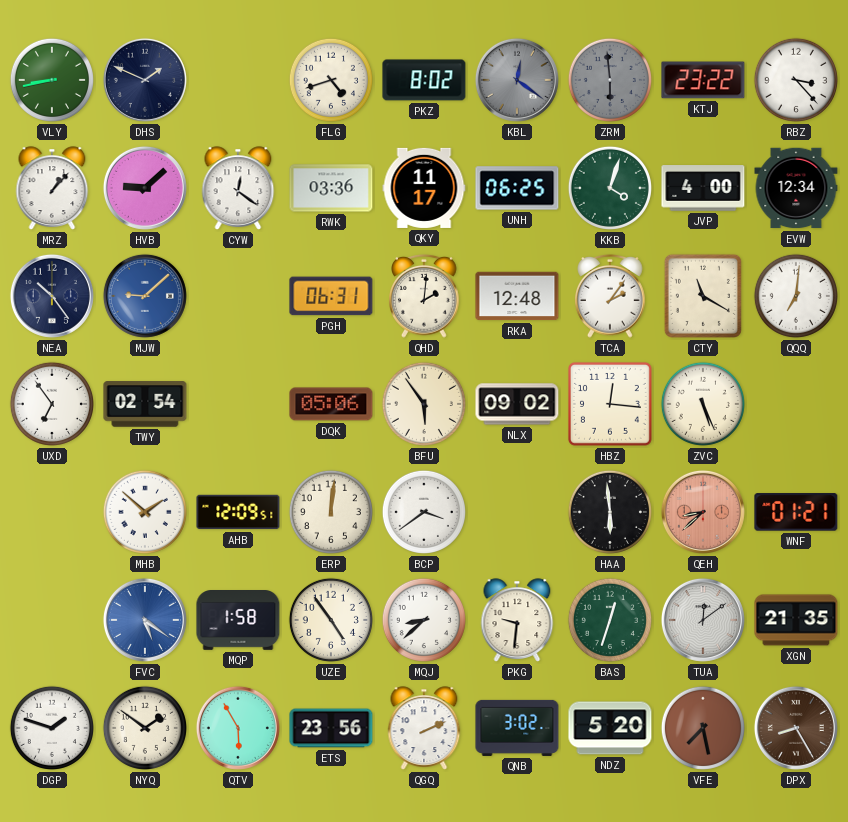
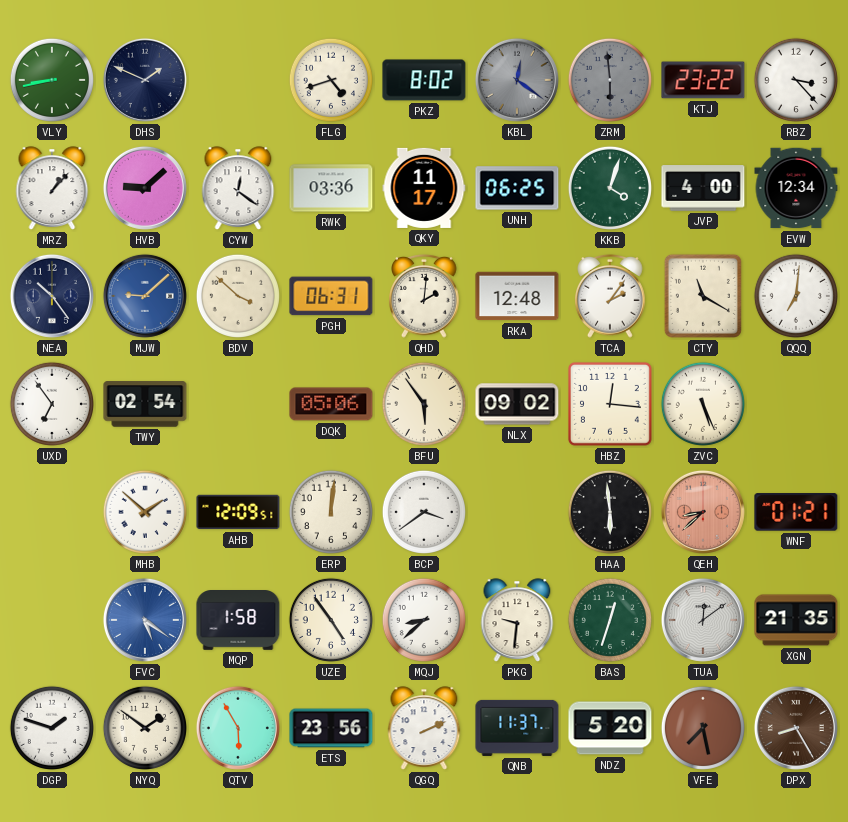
BDV: none -> 3:52 (238, 296)
QNB: 3:02 -> 11:37 (517, 728)
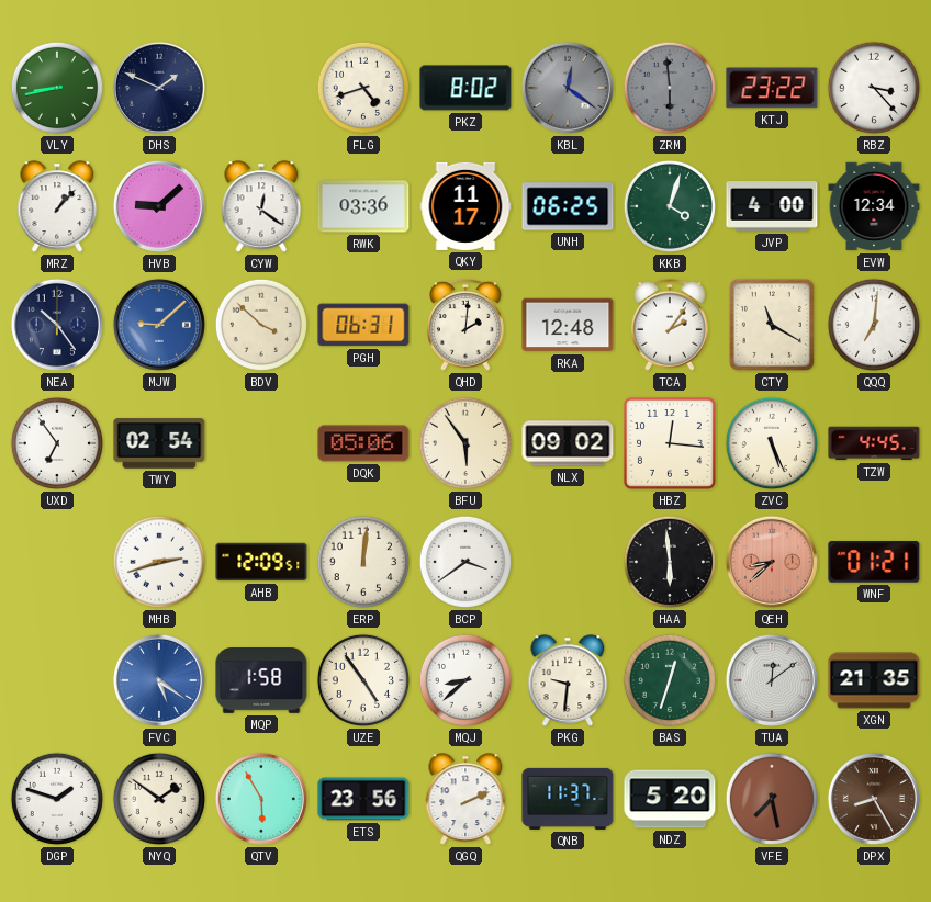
TZW: none -> 4:45 (874, 443)
MHB: 1:52 -> 2:42 (159, 562)
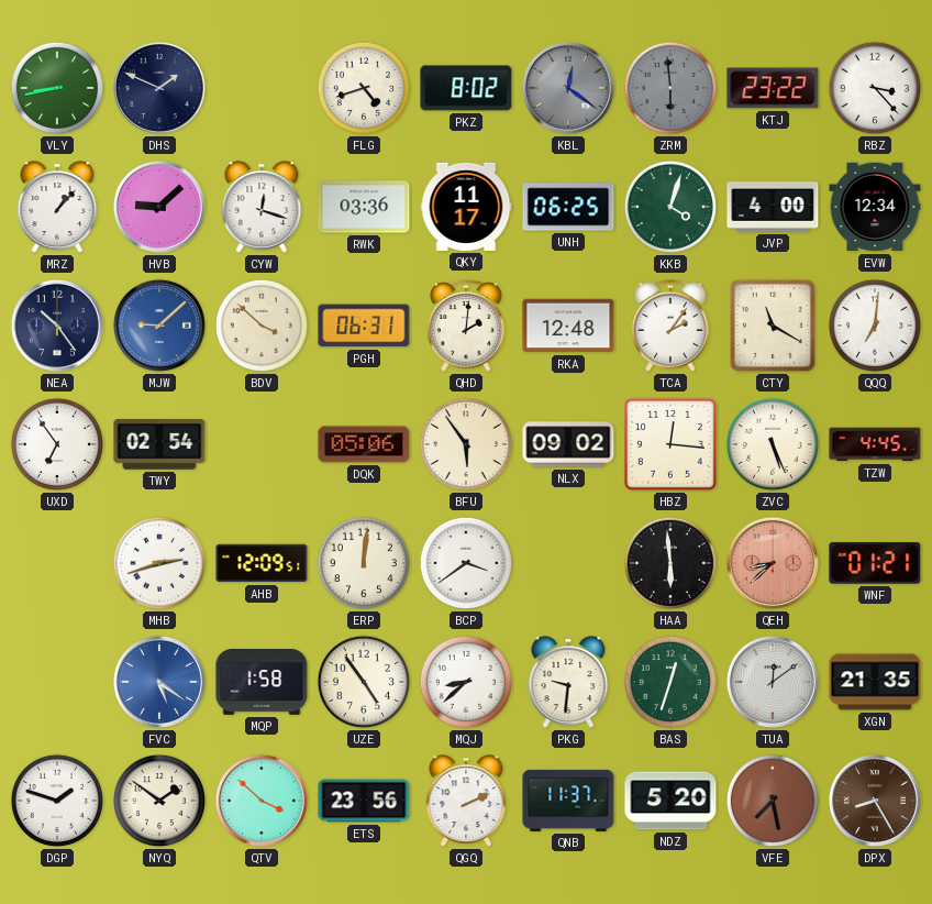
CYW: 12:21 -> 12:18 (262, 207)
QTV: 5:55 -> 3:52 (262, 801)
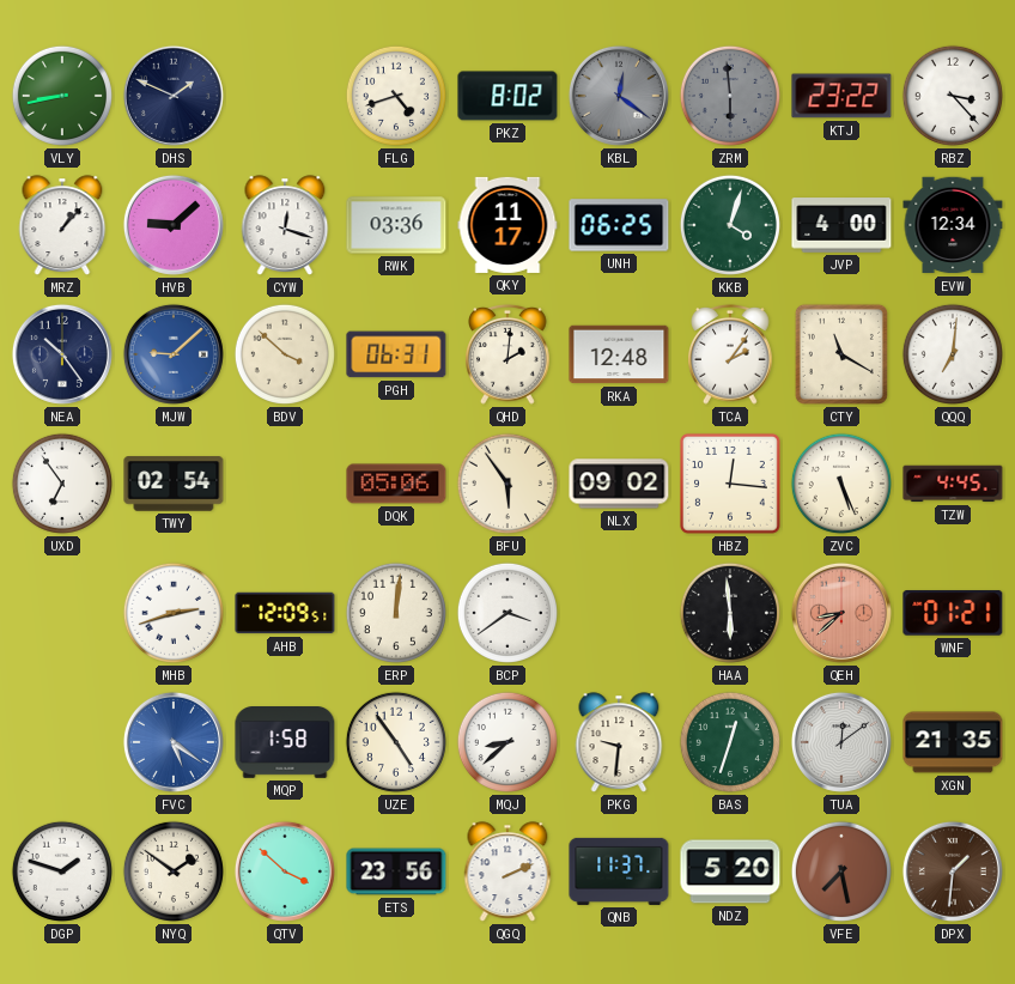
DPX: 8:25 -> 1:31 (953, 871)
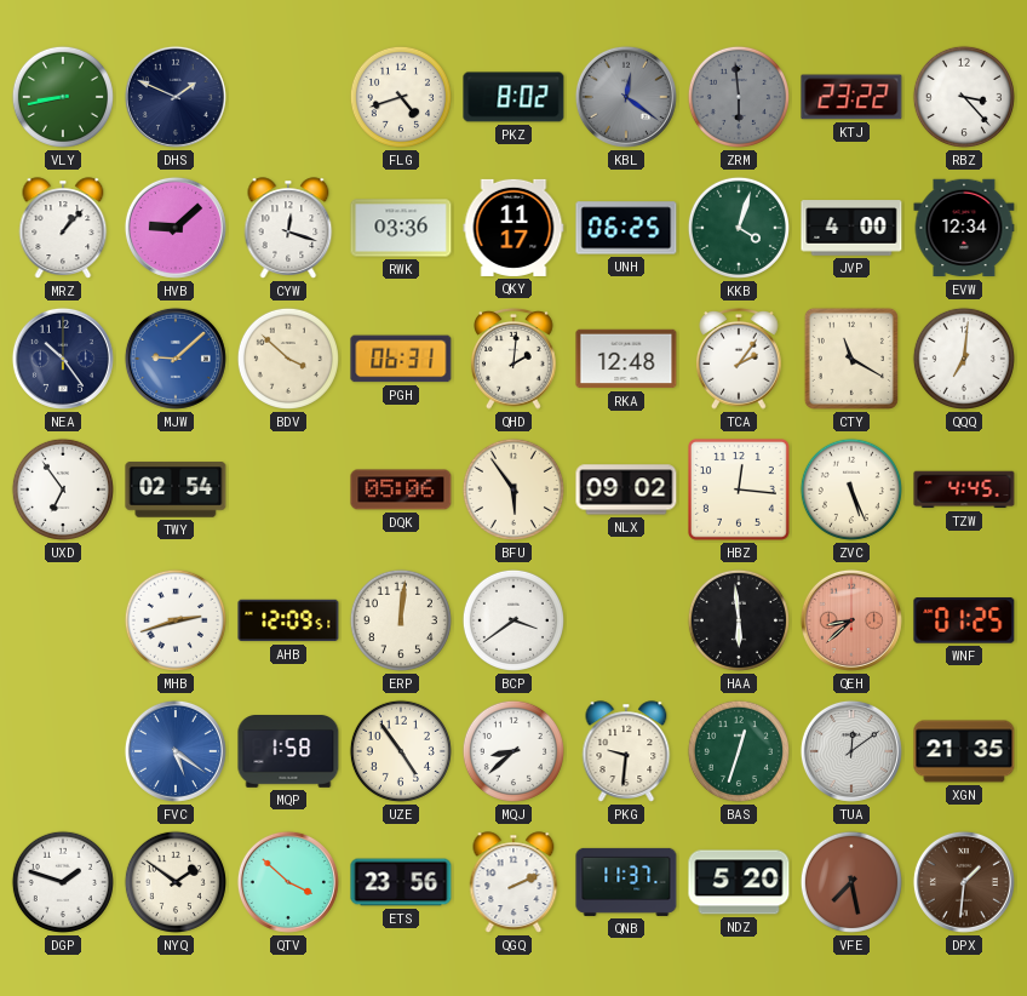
WNF: 01:21 -> 01:25 (964, 620)
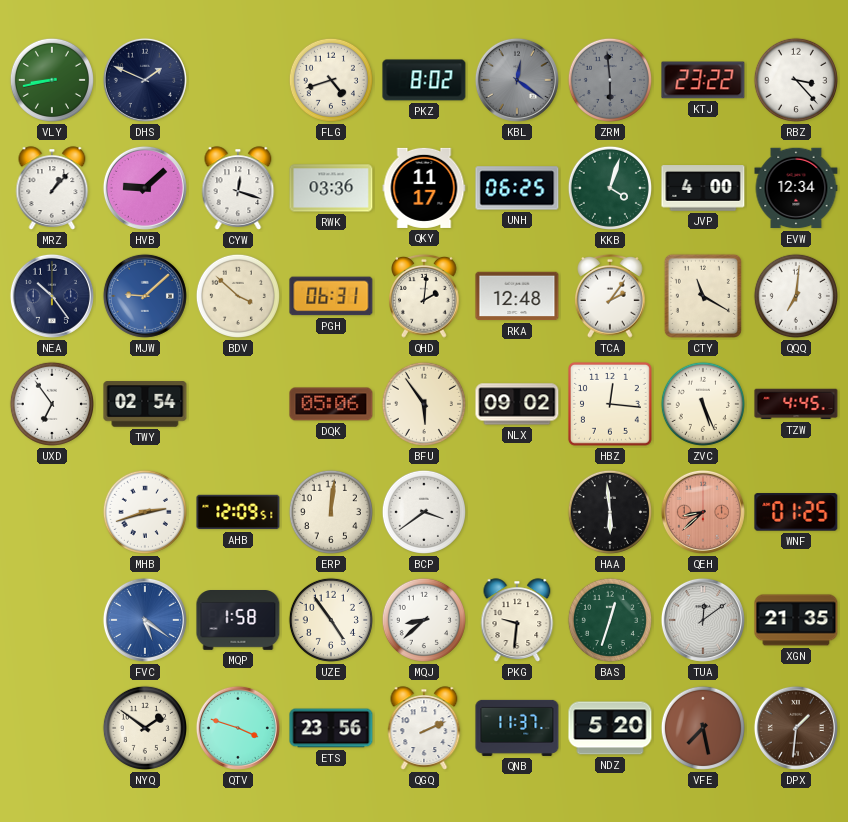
DGP: 1:48 -> none (63, 882)
QTV: 3:52 -> 3:48 (238, 728)
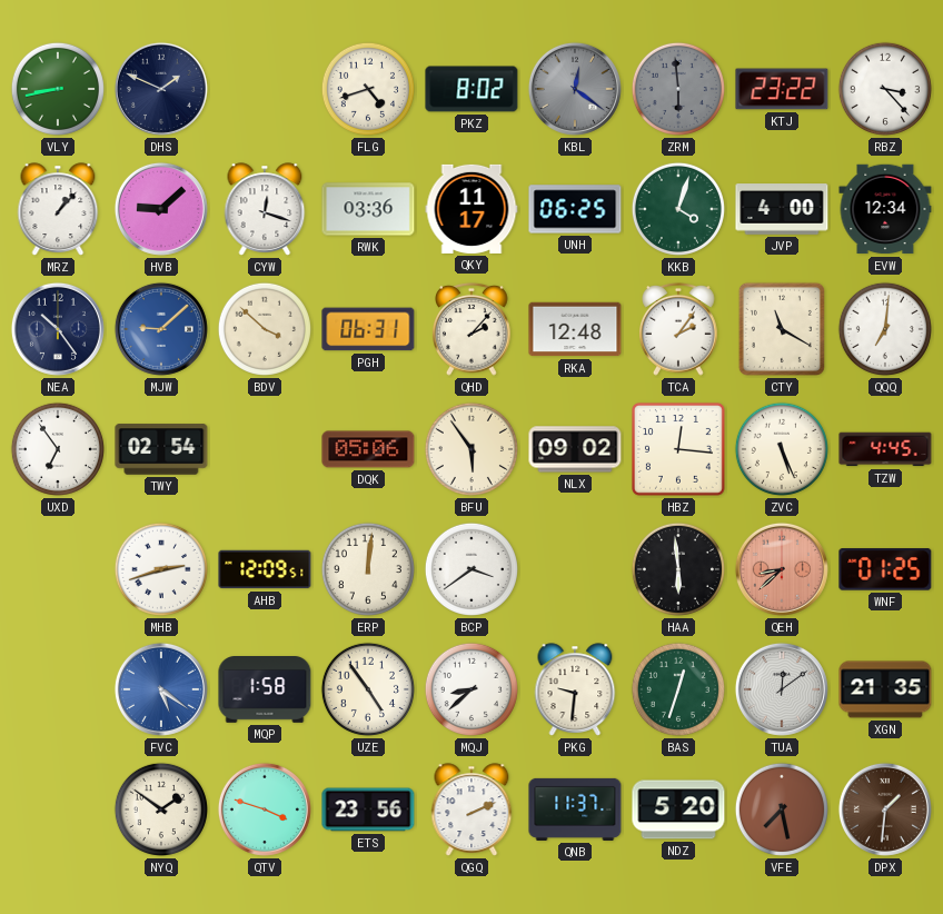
QHD: 2:01 -> 2:07 (473, 329)
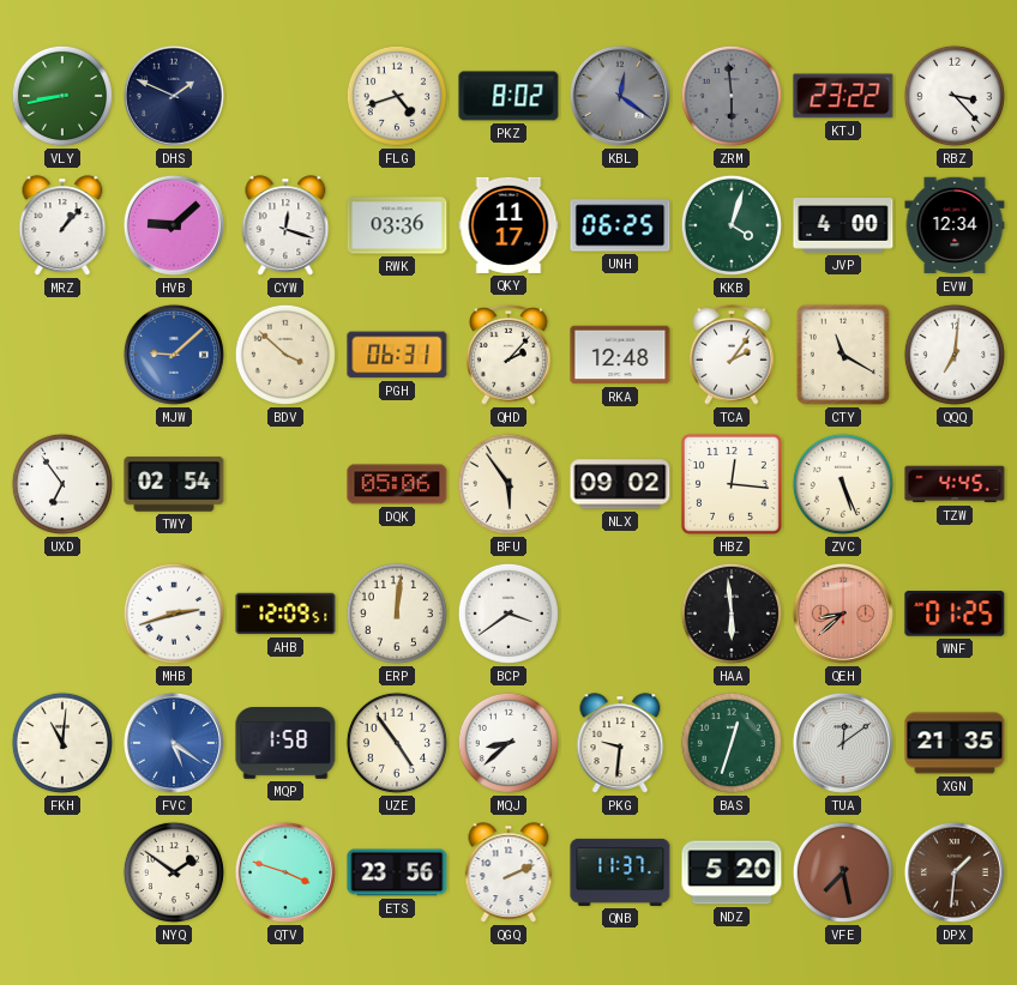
NEA: 10:24 -> none (58, 329)
FKH: none -> 11:01 (62, 743)
